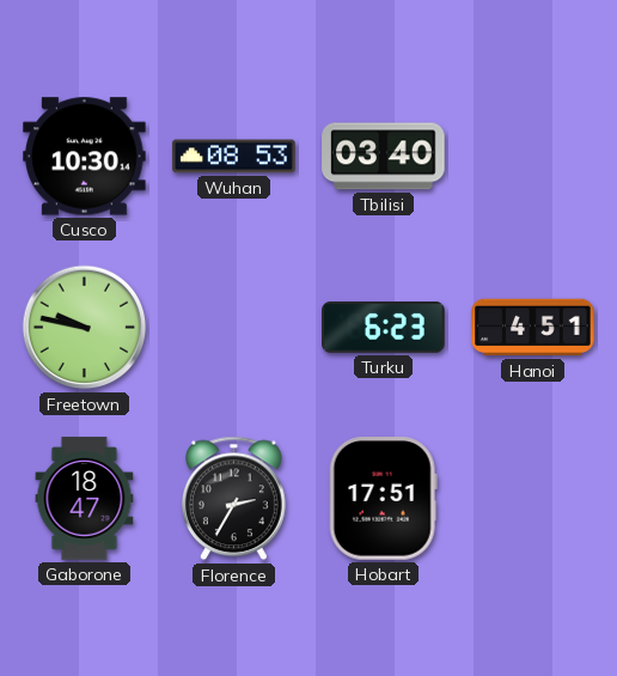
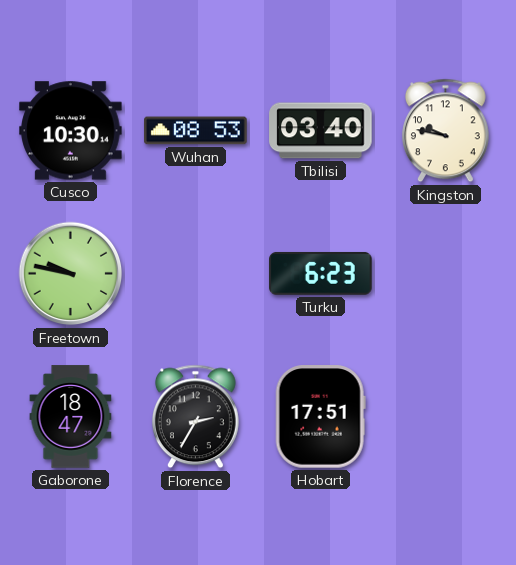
Kingston: none -> 9:47 (445, 131)
Hanoi: 4:51 -> none (533, 328)
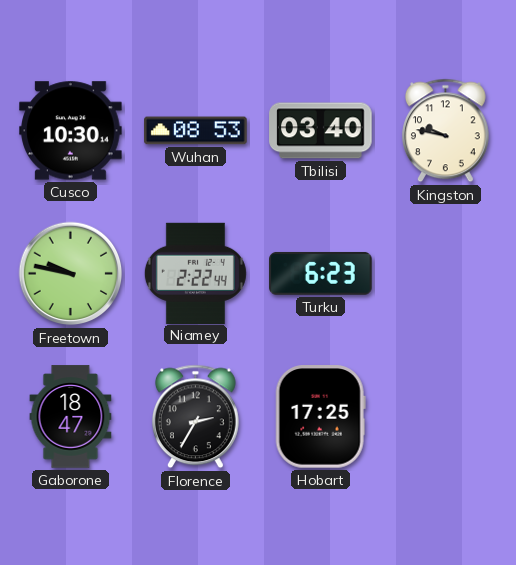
Niamey: none -> 2:22 (195, 273)
Hobart: 17:51 -> 17:25 (320, 417)
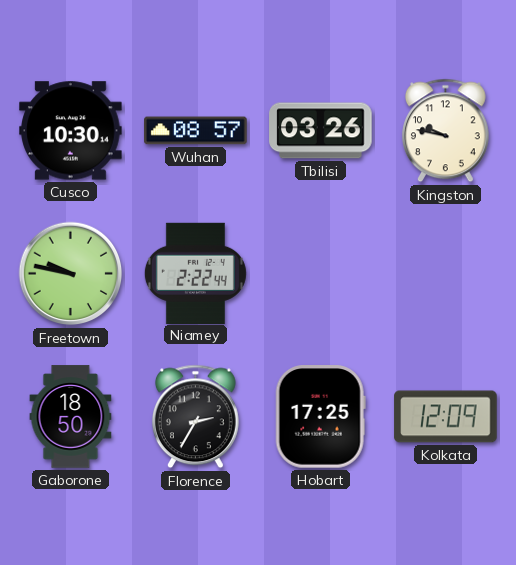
Wuhan: 08:53 -> 08:57 (196, 131)
Tbilisi: 03:40 -> 03:26 (321, 131)
Turku: 6:23 -> none (321, 274)
Gaborone: 18:47 -> 18:50 (71, 417)
Kolkata: none -> 12:09 (446, 417)
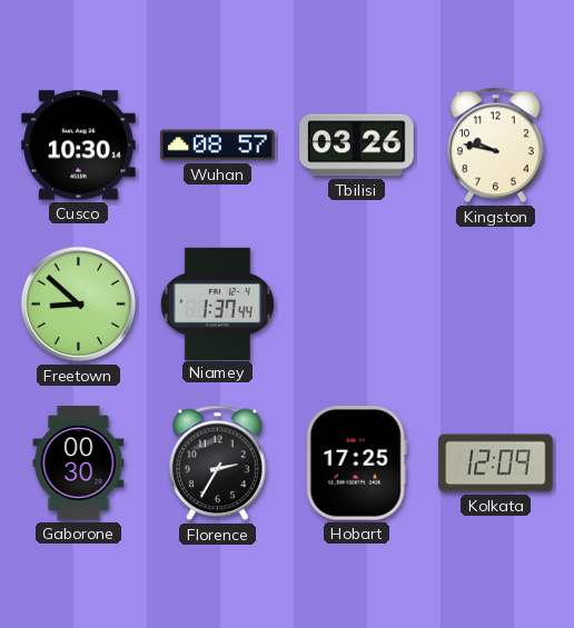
Freetown: 9:47 -> 8:52 (79, 305)
Niamey: 2:22 -> 1:37 (217, 303)
Gaborone: 18:50 -> 00:30 (79, 463)
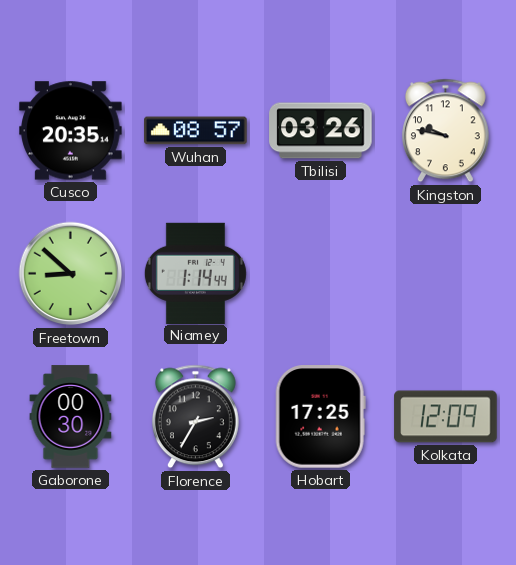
Cusco: 10:30 -> 20:35 (71, 131)
Niamey: 1:37 -> 1:14 (195, 273)
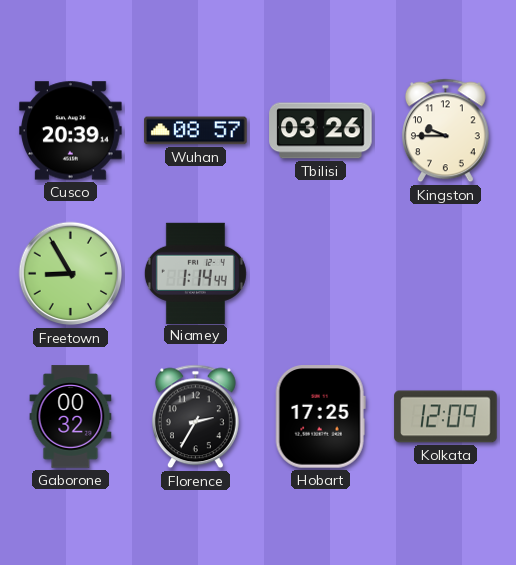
Cusco: 20:35 -> 20:39 (71, 131)
Kingston: 9:47 -> 9:45 (445, 131)
Freetown: 8:52 -> 8:55 (71, 274)
Gaborone: 00:30 -> 00:32 (71, 417)
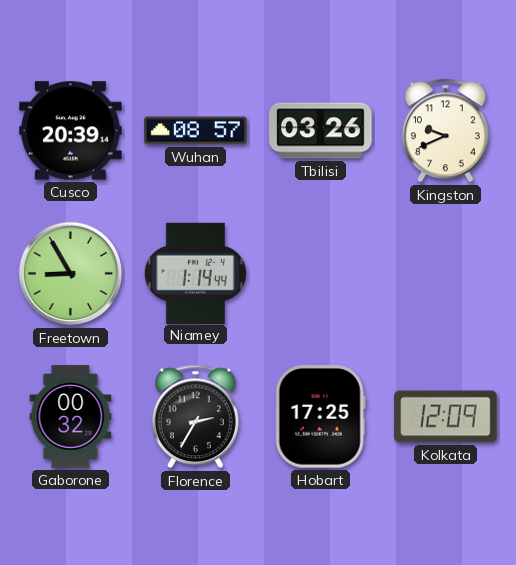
Kingston: 9:45 -> 9:41 (445, 131)
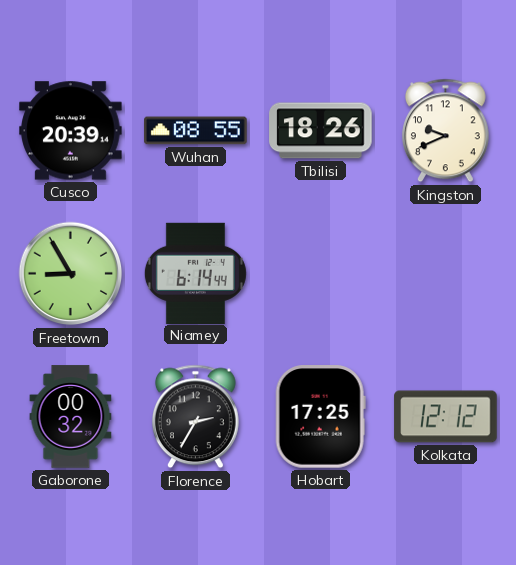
Wuhan: 08:57 -> 08:55 (196, 131)
Tbilisi: 03:26 -> 18:26 (321, 131)
Niamey: 1:14 -> 6:14 (195, 273)
Kolkata: 12:09 -> 12:12 (446, 417)
